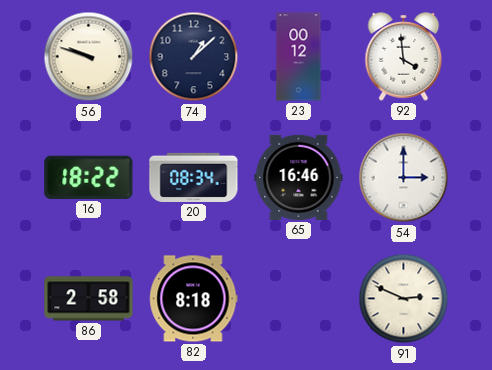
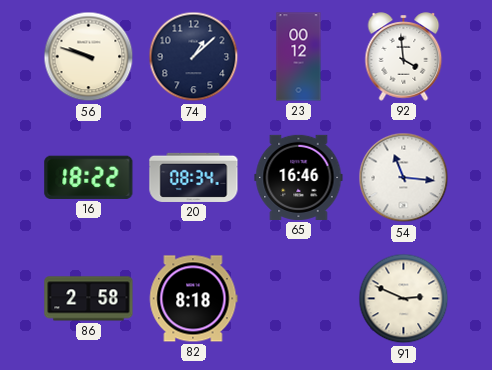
54: 3:00 -> 11:16 (404, 178)
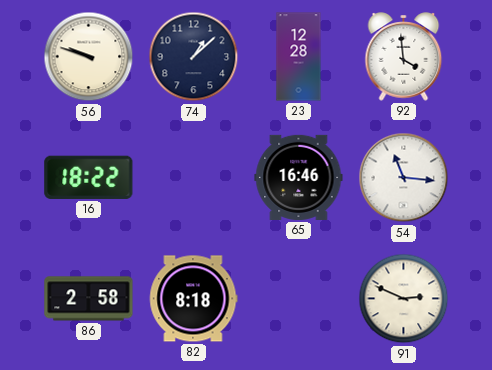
23: 00:12 -> 12:28 (299, 57)
20: 08:34 -> none (194, 177)
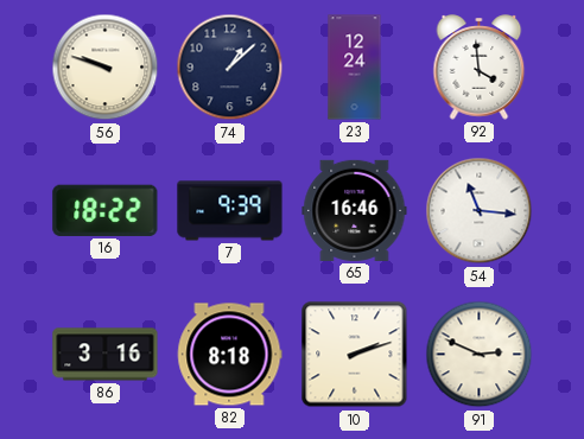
23: 12:28 -> 12:24 (355, 68)
7: none -> 9:39 (230, 211)
86: 2:58 -> 3:16 (106, 355)
10: none -> 2:12 (355, 355)
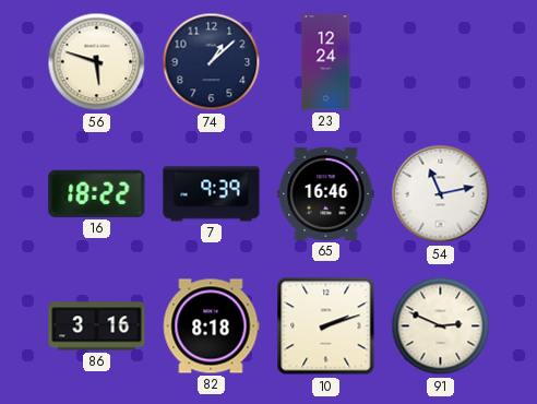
56: 9:48 -> 5:48 (97, 62)
92: 3:59 -> none (480, 68)
54: 11:16 -> 11:13 (441, 194)
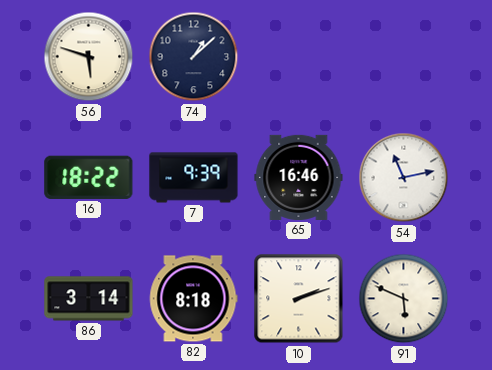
23: 12:24 -> none (326, 62)
86: 3:16 -> 3:14 (89, 299)
91: 2:49 -> 5:49 (404, 299)
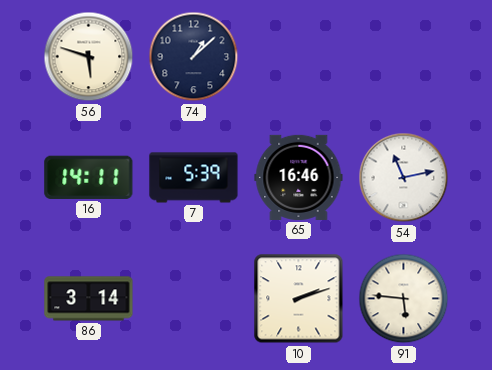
16: 18:22 -> 14:11 (89, 177)
7: 9:39 -> 5:39 (194, 178)
82: 8:18 -> none (193, 299)
91: 5:49 -> 5:46 (404, 299)
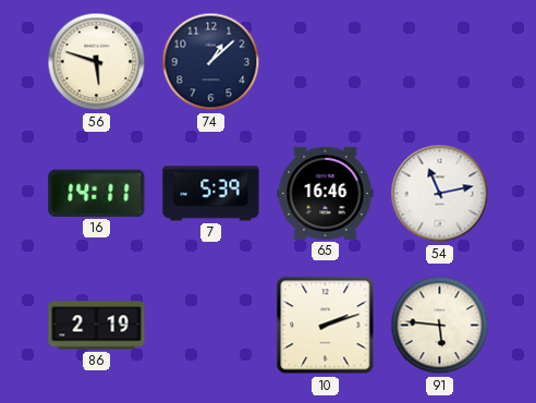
86: 3:14 -> 2:19 (97, 326)
